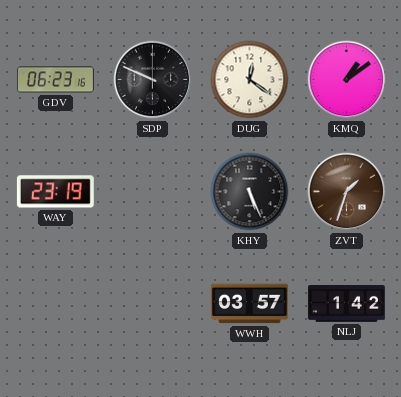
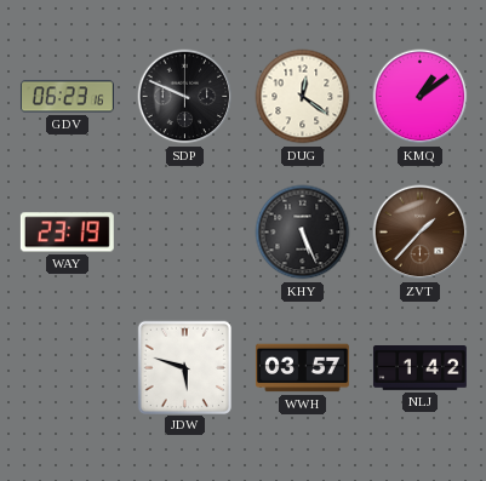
ZVT: 1:33 -> 1:37 (421, 233)
JDW: none -> 5:48 (184, 367)
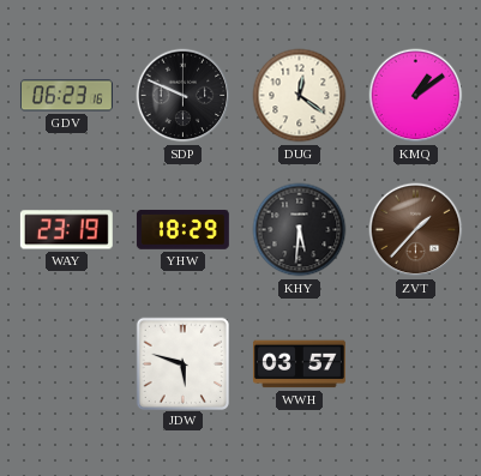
YHW: none -> 18:29 (182, 229)
KHY: 5:26 -> 5:31 (300, 230)
NLJ: 1:42 -> none (419, 368)
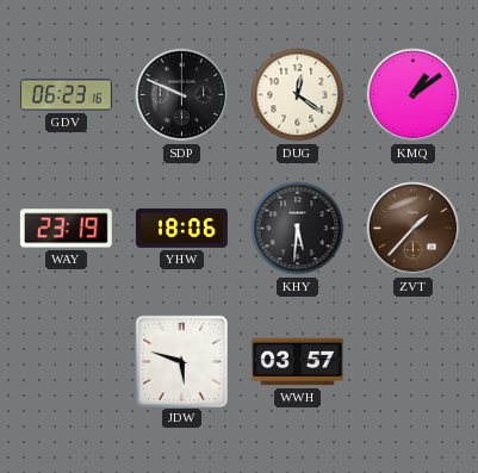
YHW: 18:29 -> 18:06 (181, 228)
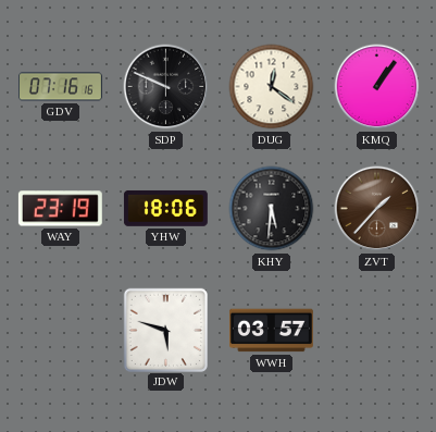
GDV: 06:23 -> 07:16 (60, 87)
KMQ: 1:09 -> 1:06 (377, 87)
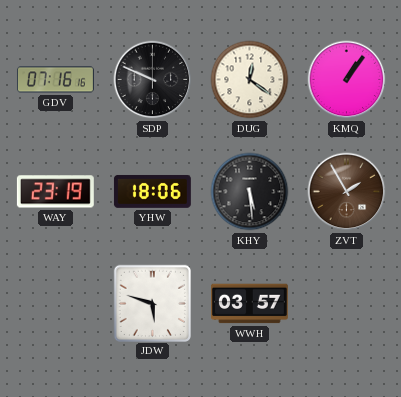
KHY: 5:31 -> 5:29 (250, 192)
ZVT: 1:37 -> 1:55 (347, 192)
